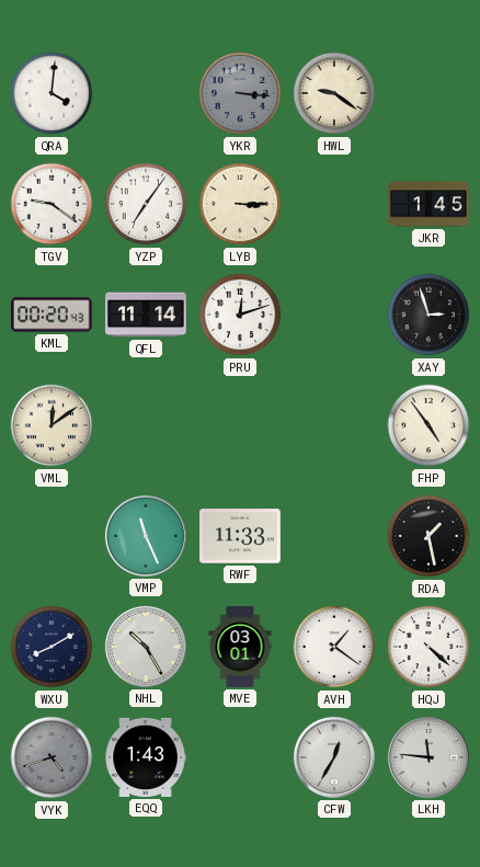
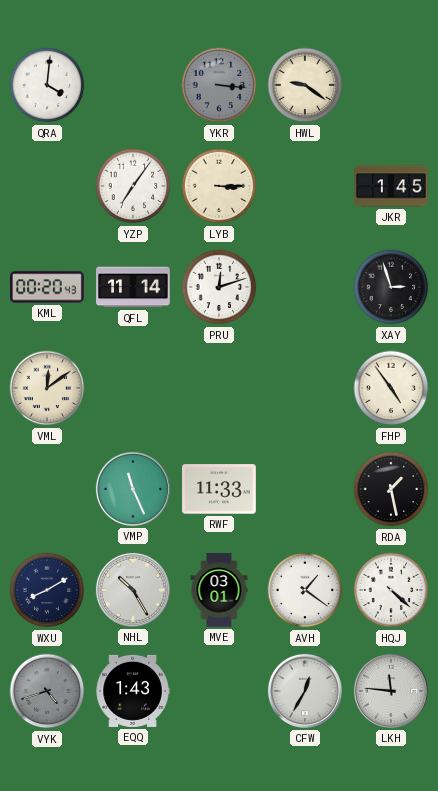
TGV: 9:21 -> none (52, 204)
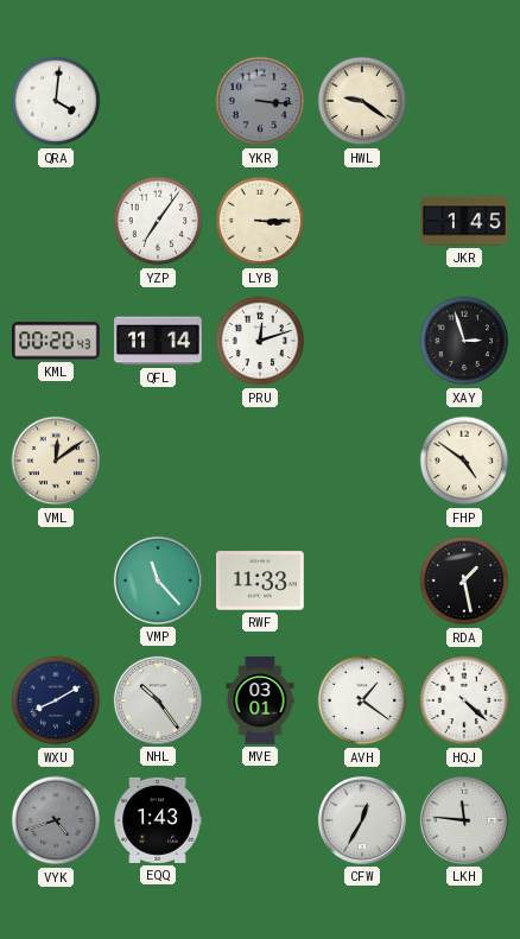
FHP: 4:54 -> 4:51 (464, 461)
VMP: 11:26 -> 11:23 (158, 580)
NHL: 10:25 -> 10:24 (158, 700)
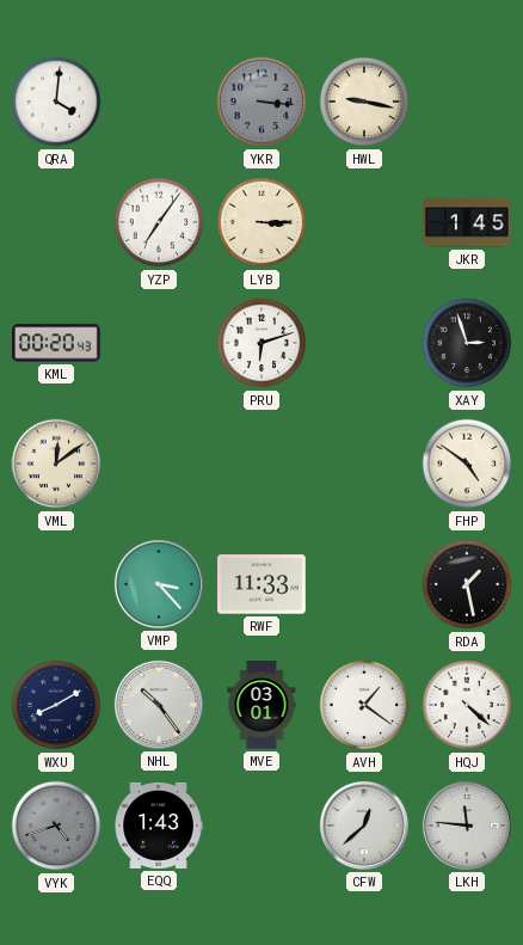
HWL: 9:21 -> 9:17 (364, 102)
QFL: 11:14 -> none (158, 341)
PRU: 12:12 -> 6:12 (261, 343)
VMP: 11:23 -> 3:23 (159, 584)
CFW: 12:35 -> 12:38 (364, 826)
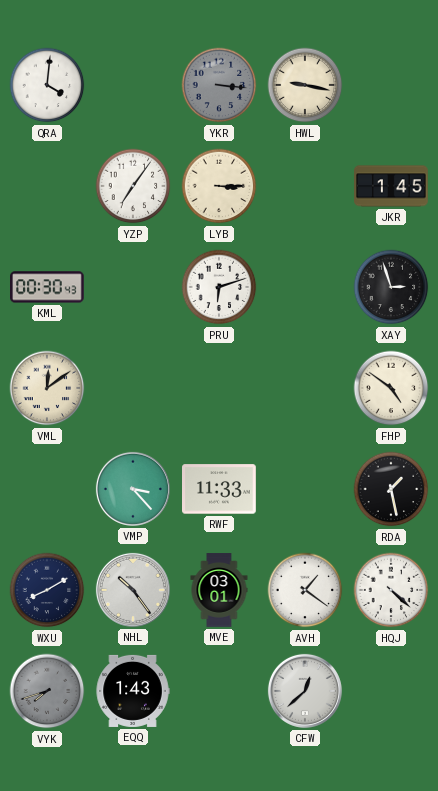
KML: 00:20 -> 00:30 (48, 287)
VYK: 4:42 -> 7:42 (47, 691)
LKH: 11:46 -> none (467, 826)
